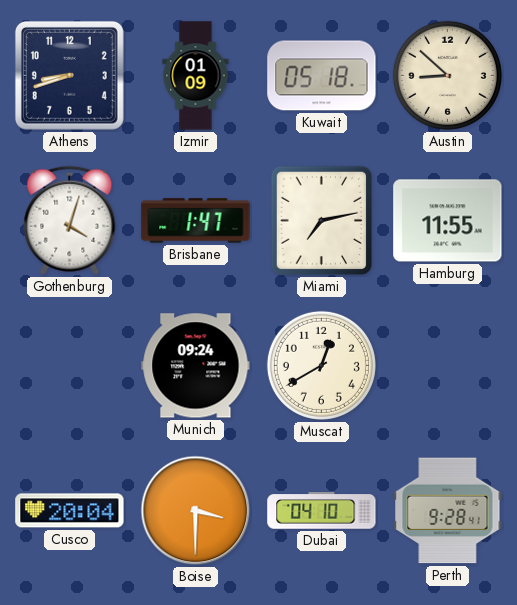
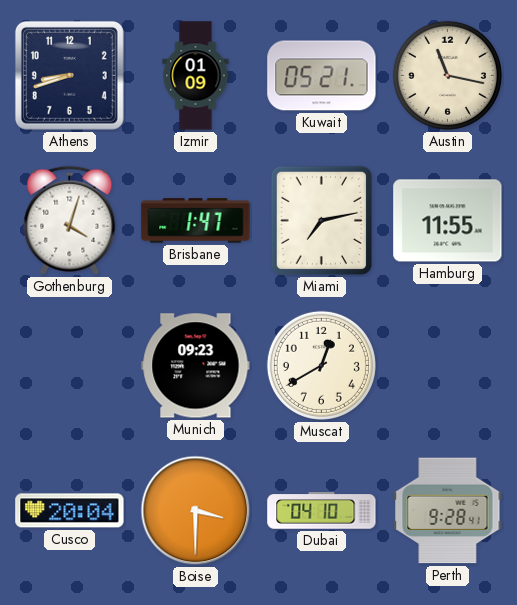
Kuwait: 05:18 -> 05:21 (322, 76)
Austin: 8:52 -> 11:17 (447, 75)
Munich: 09:24 -> 09:23 (196, 366)
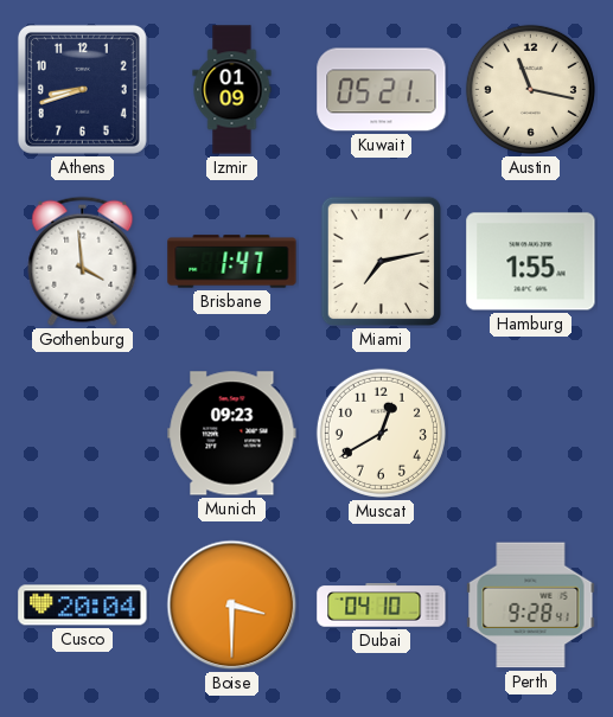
Gothenburg: 4:03 -> 3:59 (83, 261)
Hamburg: 11:55 -> 1:55 (531, 262)
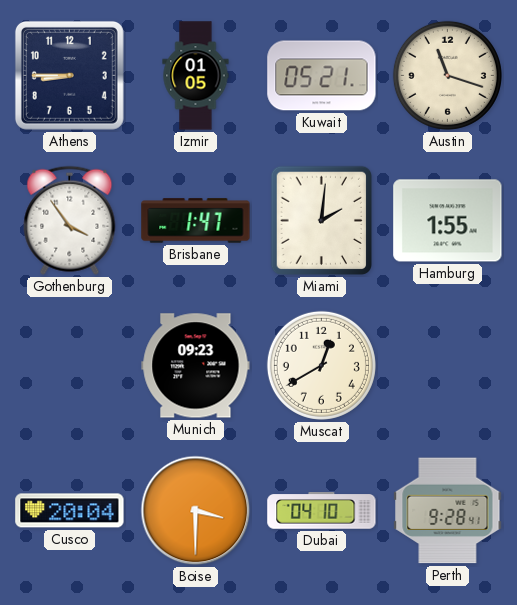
Athens: 8:42 -> 8:45 (69, 75)
Izmir: 01:09 -> 01:05 (196, 76)
Austin: 11:17 -> 11:18 (447, 75)
Gothenburg: 3:59 -> 3:54 (70, 220)
Miami: 7:13 -> 2:01 (321, 221)
